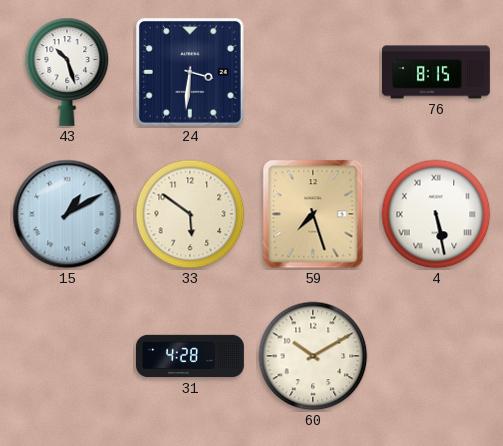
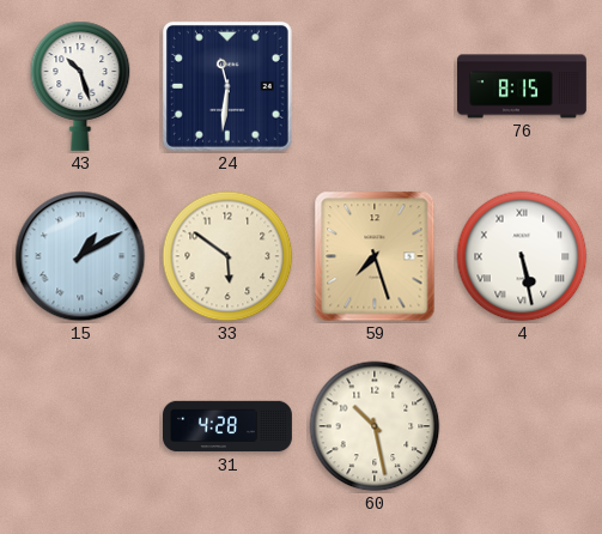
24: 3:31 -> 11:31 (229, 87)
60: 10:10 -> 10:28 (375, 426)
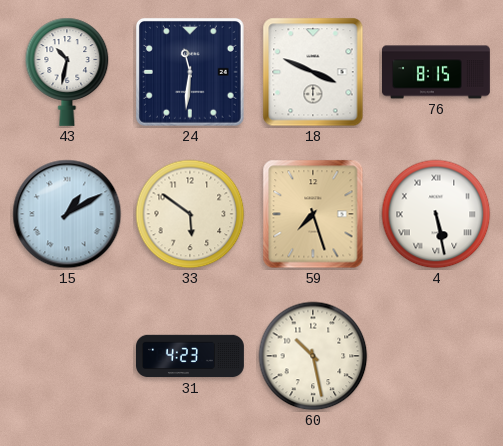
43: 10:27 -> 10:32 (67, 72)
18: none -> 3:49 (313, 72)
31: 4:28 -> 4:23 (191, 356)
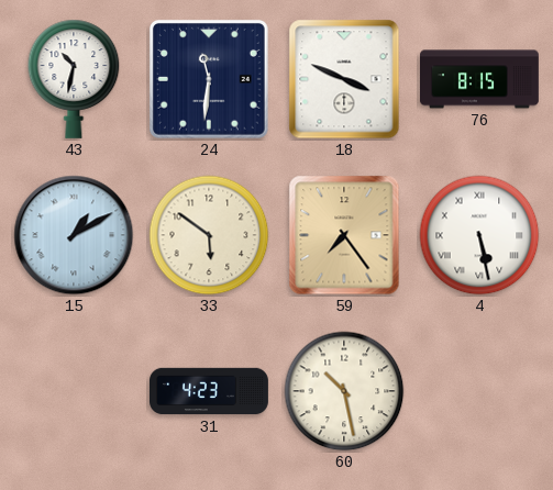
59: 7:27 -> 7:24 (344, 235)
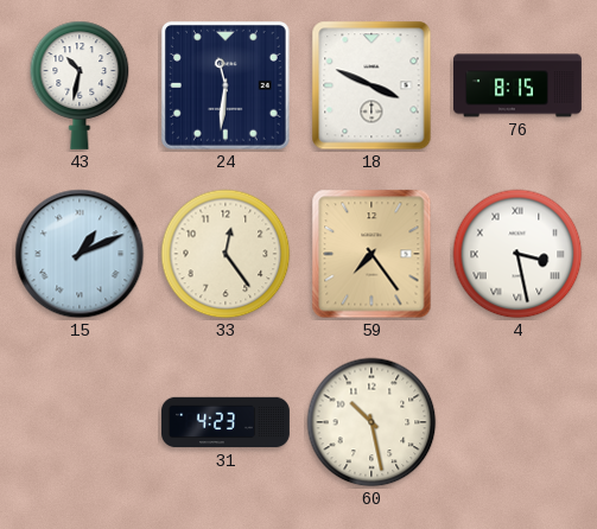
15: 1:10 -> 1:11 (80, 254)
33: 5:51 -> 12:24 (226, 254)
4: 5:28 -> 3:28 (517, 254)
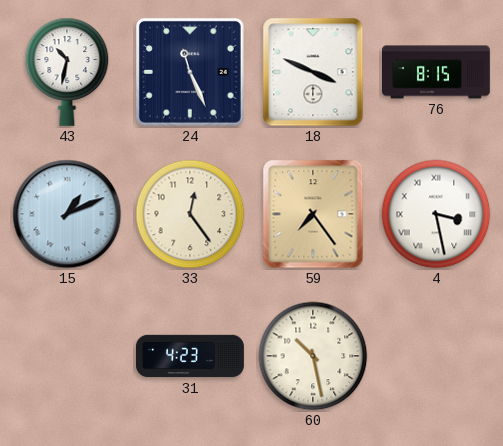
24: 11:31 -> 11:26 (191, 73)
